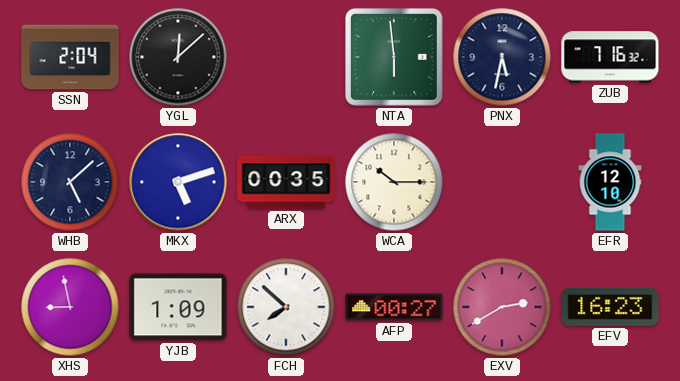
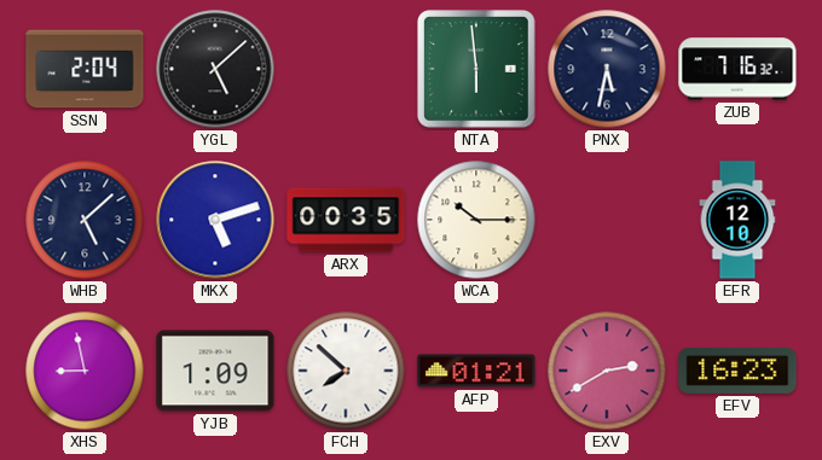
YGL: 12:08 -> 5:08 (215, 69)
AFP: 00:27 -> 01:21 (476, 371)
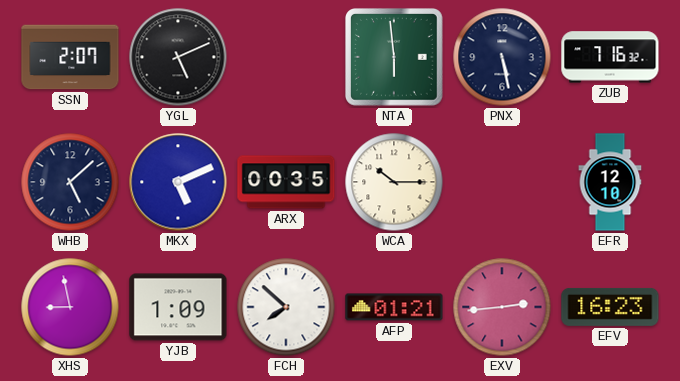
SSN: 2:04 -> 2:07 (70, 57)
YGL: 5:08 -> 5:11 (178, 57)
PNX: 5:32 -> 5:28 (502, 57)
MKX: 5:12 -> 5:11 (178, 182)
EXV: 2:40 -> 2:44 (502, 307)
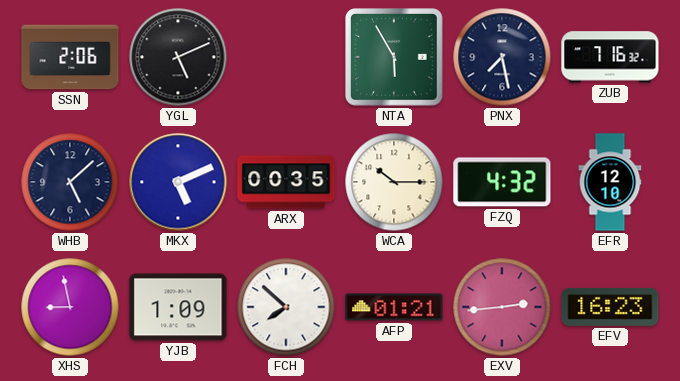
SSN: 2:07 -> 2:06 (70, 57)
NTA: 5:59 -> 5:55 (395, 58)
PNX: 5:28 -> 7:28 (502, 57)
FZQ: none -> 4:32 (502, 182)
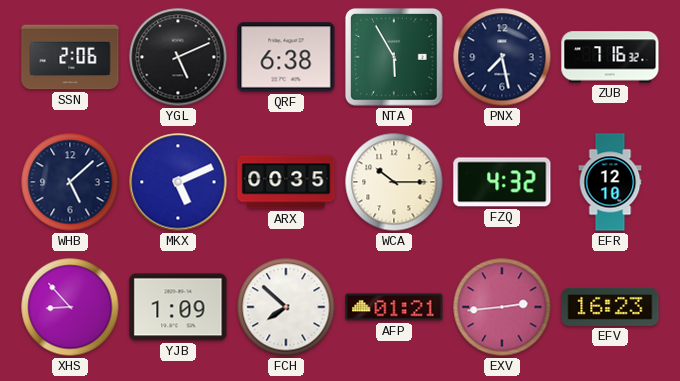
QRF: none -> 6:38 (286, 57)
XHS: 8:58 -> 8:53 (70, 307)
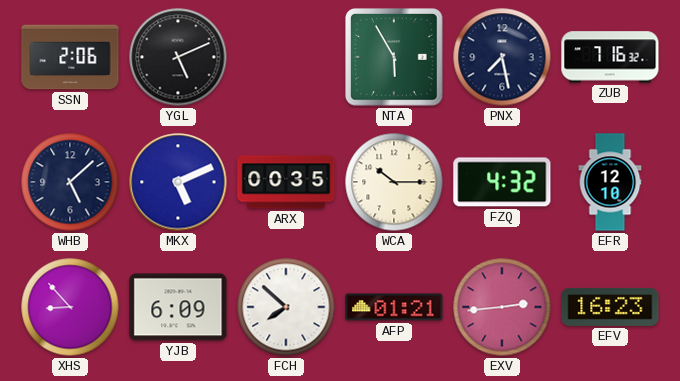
QRF: 6:38 -> none (286, 57)
YJB: 1:09 -> 6:09 (178, 307)
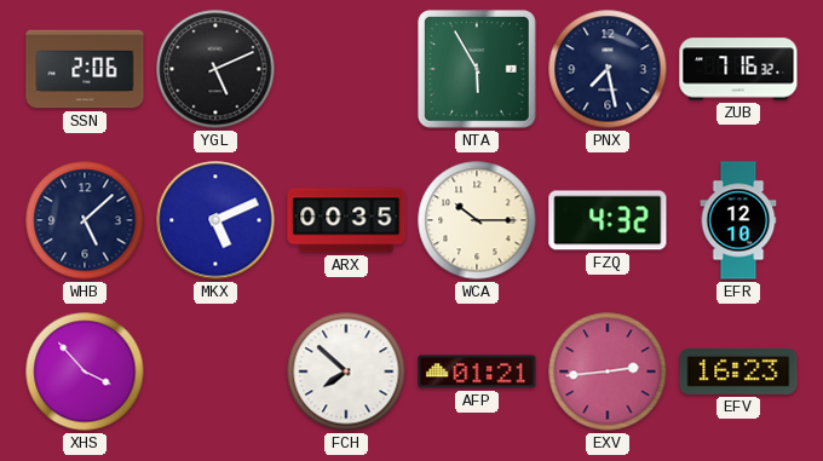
XHS: 8:53 -> 3:53 (85, 371)
YJB: 6:09 -> none (178, 307)
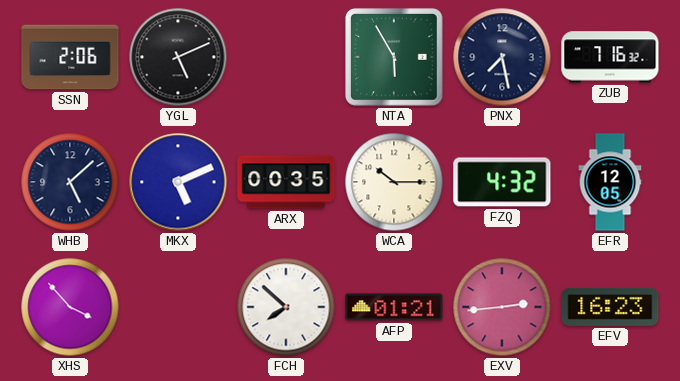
EFR: 12:10 -> 12:05 (610, 182)
